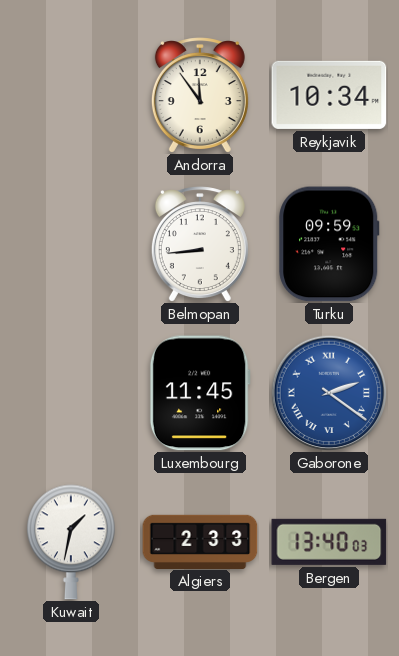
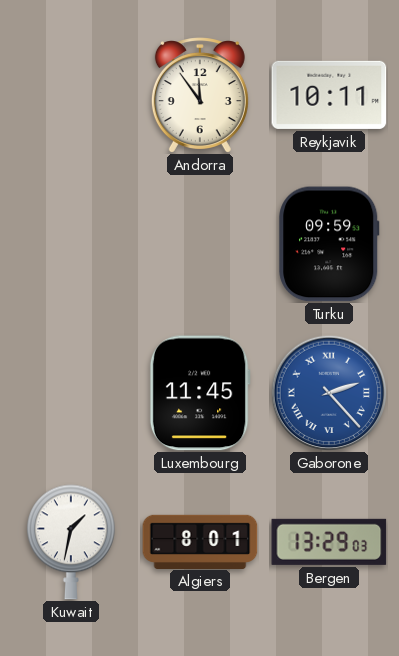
Reykjavik: 10:34 -> 10:11 (329, 95)
Belmopan: 8:44 -> none (200, 244)
Gaborone: 2:21 -> 2:23 (329, 393)
Algiers: 2:33 -> 8:01 (200, 541)
Bergen: 13:40 -> 13:29 (329, 542)
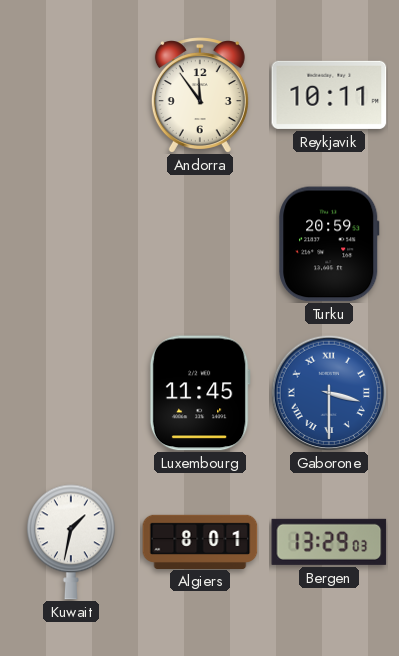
Turku: 09:59 -> 20:59 (329, 244)
Gaborone: 2:23 -> 3:30 (329, 393)
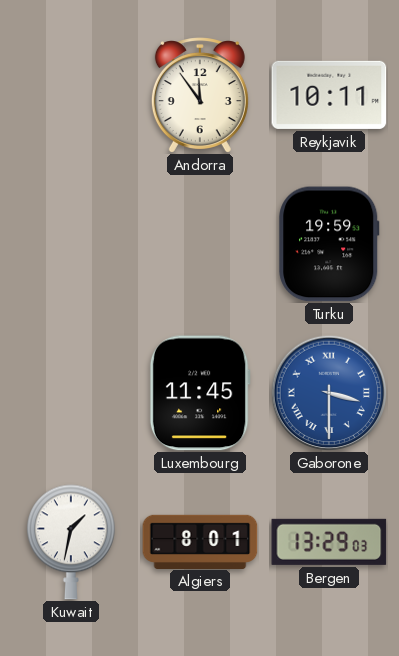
Turku: 20:59 -> 19:59 (329, 244)
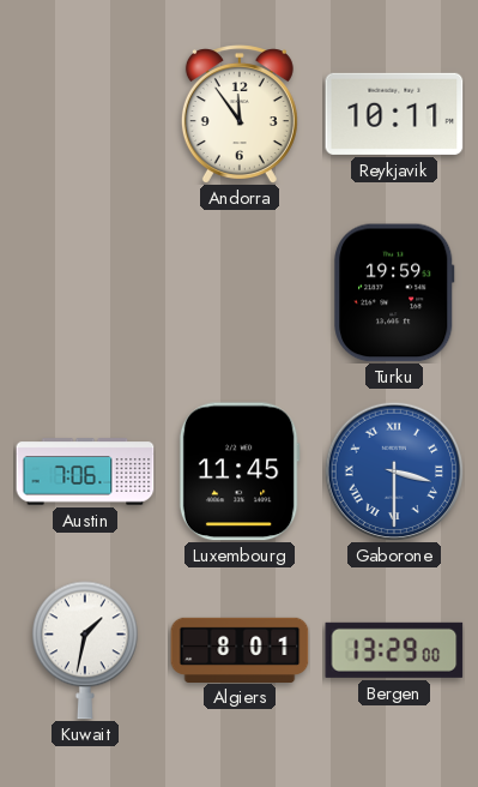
Austin: none -> 7:06 (85, 471)
Bergen: 13:29:03 -> 13:29:00 (394, 650)
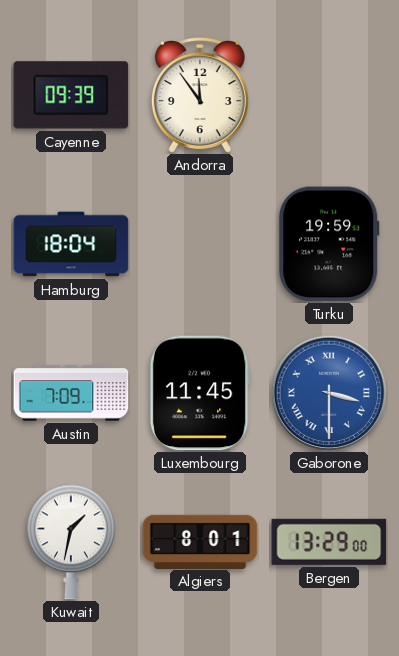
Cayenne: none -> 09:39 (71, 95)
Reykjavik: 10:11 -> none (394, 114)
Hamburg: none -> 18:04 (71, 244)
Austin: 7:06 -> 7:09 (71, 393)
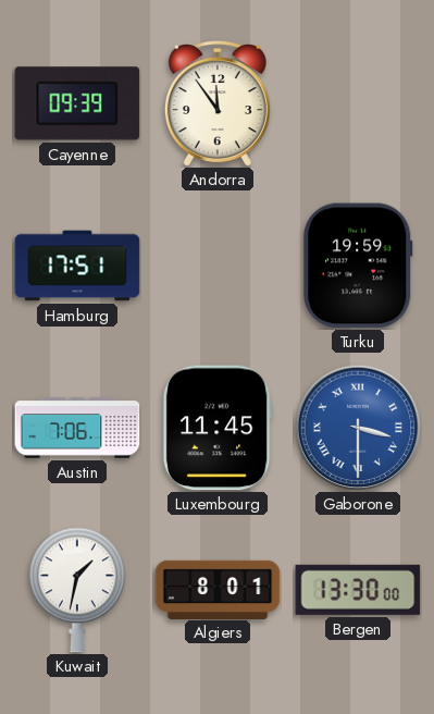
Hamburg: 18:04 -> 17:51 (77, 266)
Austin: 7:09 -> 7:06 (77, 428)
Bergen: 13:29 -> 13:30 (358, 590)
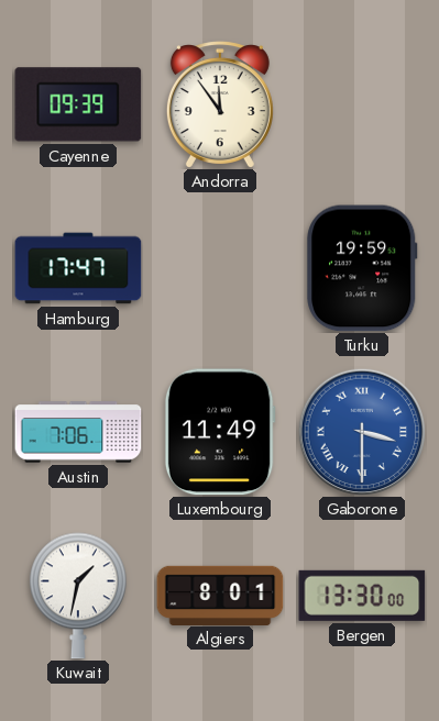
Hamburg: 17:51 -> 17:47 (78, 268)
Luxembourg: 11:45 -> 11:49 (220, 432)
